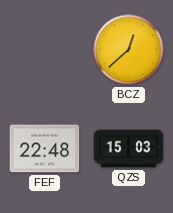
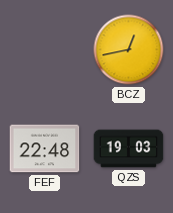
BCZ: 12:38 -> 12:43 (129, 50)
QZS: 15:03 -> 19:03 (129, 149)
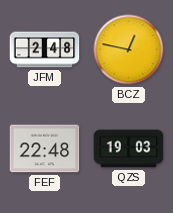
JFM: none -> 2:48 (45, 50)
BCZ: 12:43 -> 12:47 (129, 50)
